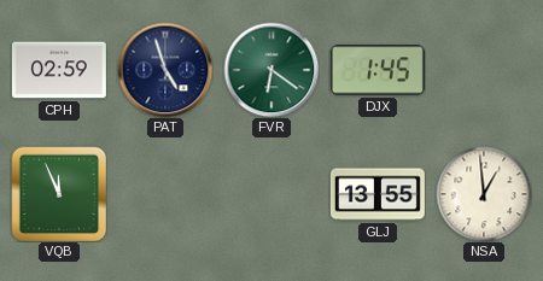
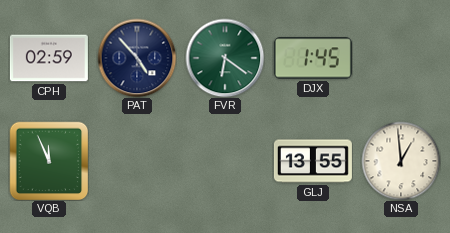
PAT: 4:57 -> 4:53 (137, 58)
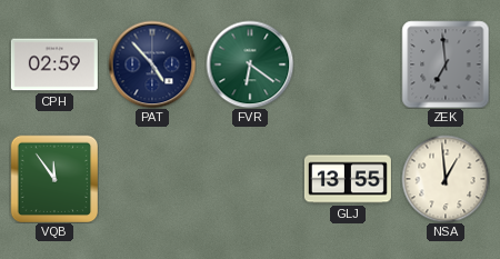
DJX: 1:45 -> none (313, 58)
ZEK: none -> 6:59 (446, 64)
VQB: 11:56 -> 11:54 (54, 179)
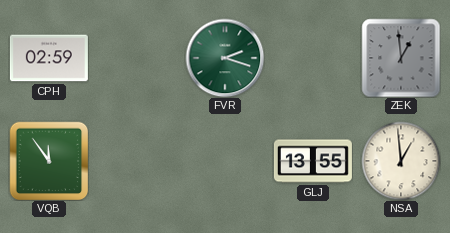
PAT: 4:53 -> none (152, 64)
FVR: 6:21 -> 2:18 (225, 58)
ZEK: 6:59 -> 12:59 (401, 58)
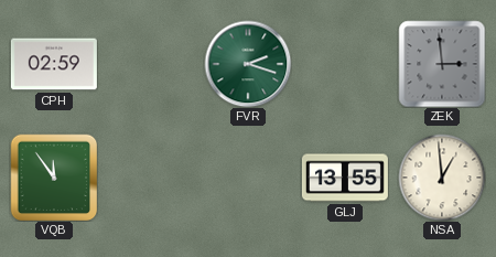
ZEK: 12:59 -> 2:59 (442, 64)
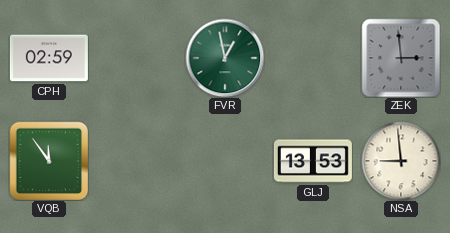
FVR: 2:18 -> 12:58 (225, 58)
GLJ: 13:55 -> 13:53 (313, 161)
NSA: 12:59 -> 8:59 (401, 161)
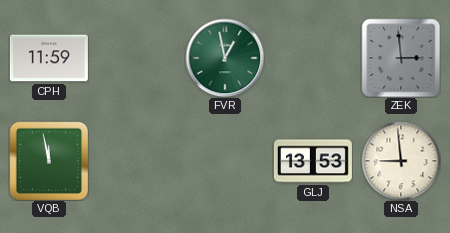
CPH: 02:59 -> 11:59 (49, 58)
VQB: 11:54 -> 11:58 (49, 161)
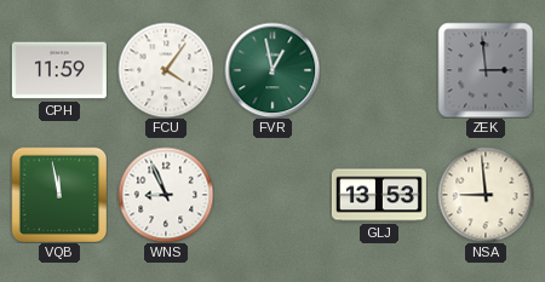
FCU: none -> 4:06 (166, 70)
WNS: none -> 8:56 (166, 195)
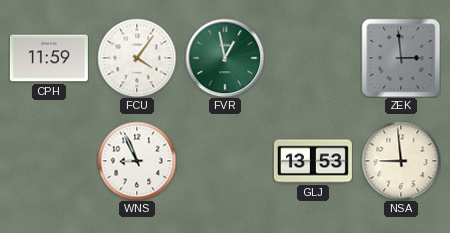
VQB: 11:58 -> none (59, 195)
